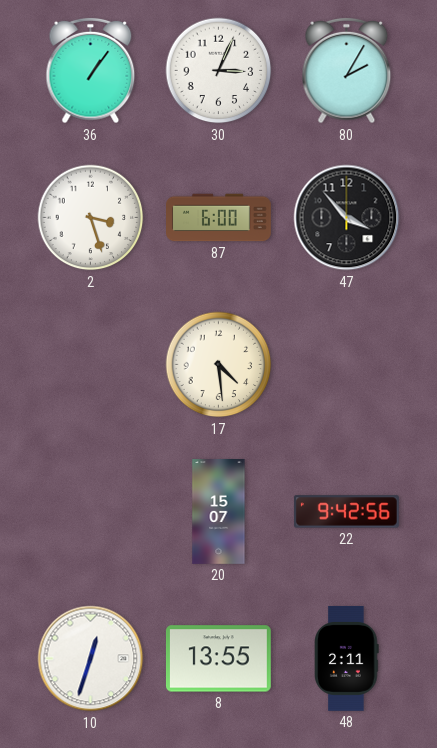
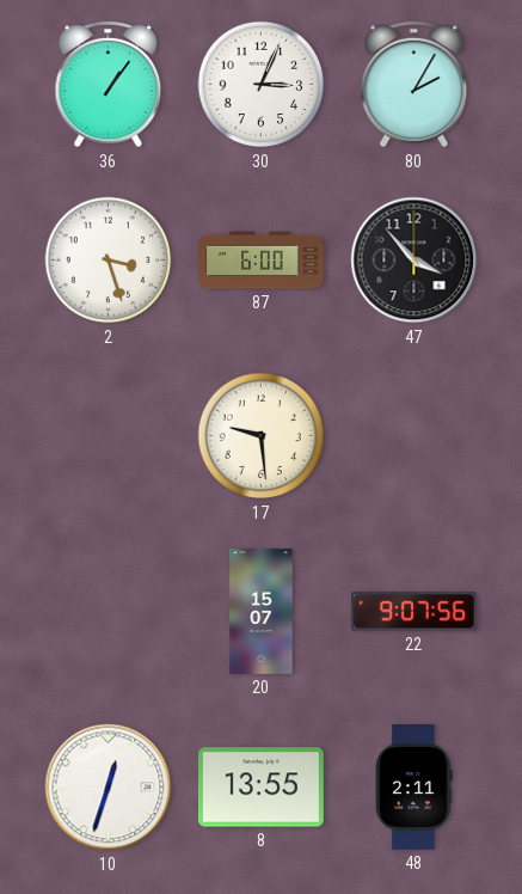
17: 4:29 -> 9:29 (262, 436)
22: 9:42 -> 9:07 (413, 612)
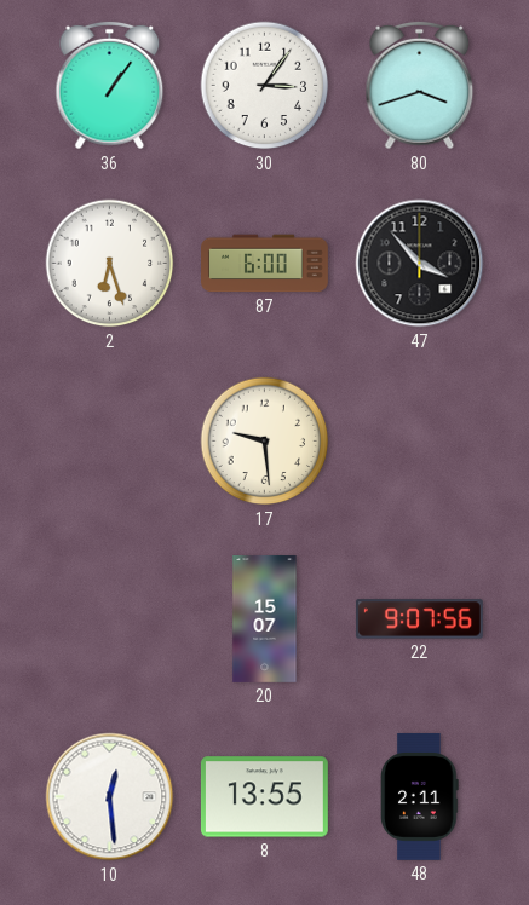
30: 3:04 -> 3:06 (265, 86)
80: 2:05 -> 3:42 (420, 86)
2: 3:27 -> 6:27 (110, 264)
10: 12:33 -> 12:29 (110, 797)
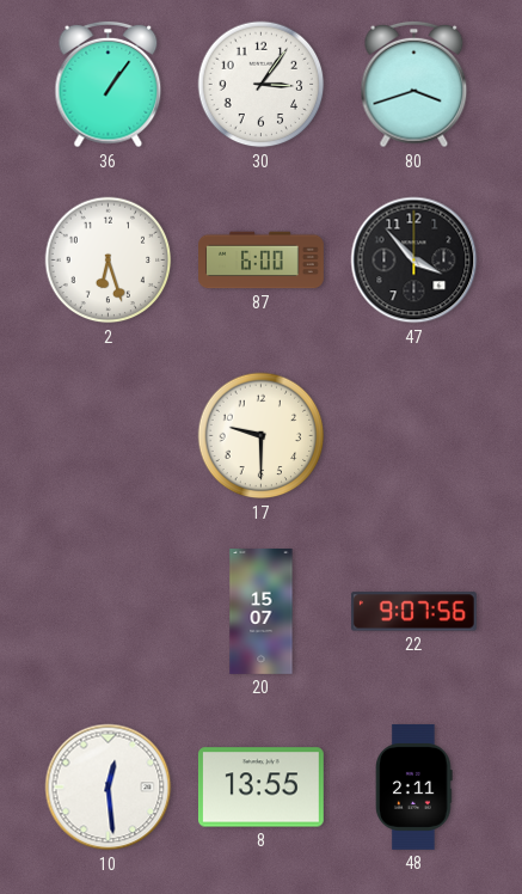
17: 9:29 -> 9:30 (262, 436)
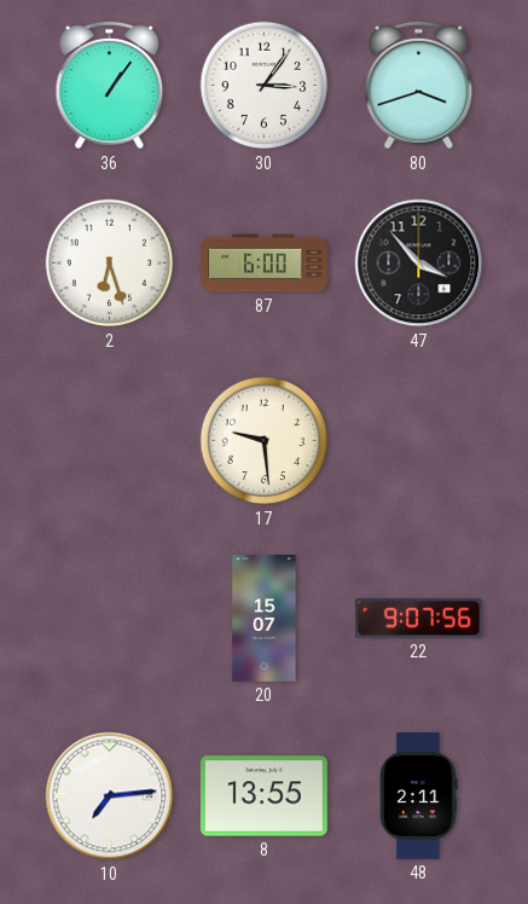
17: 9:30 -> 9:29 (265, 441)
10: 12:29 -> 7:14 (110, 796)
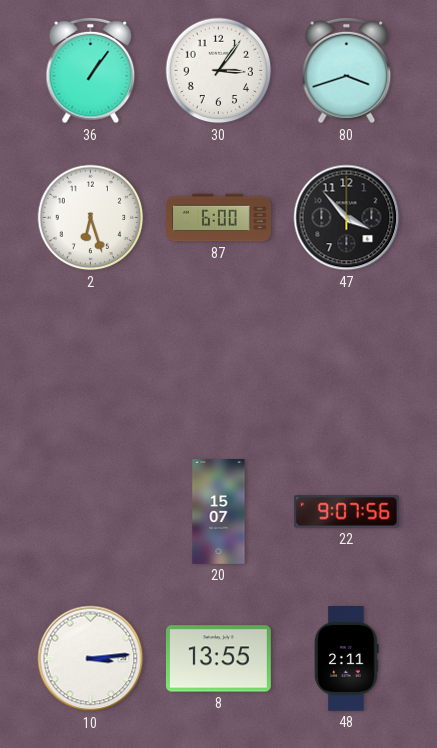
17: 9:29 -> none (265, 441)
10: 7:14 -> 3:14 (91, 659)
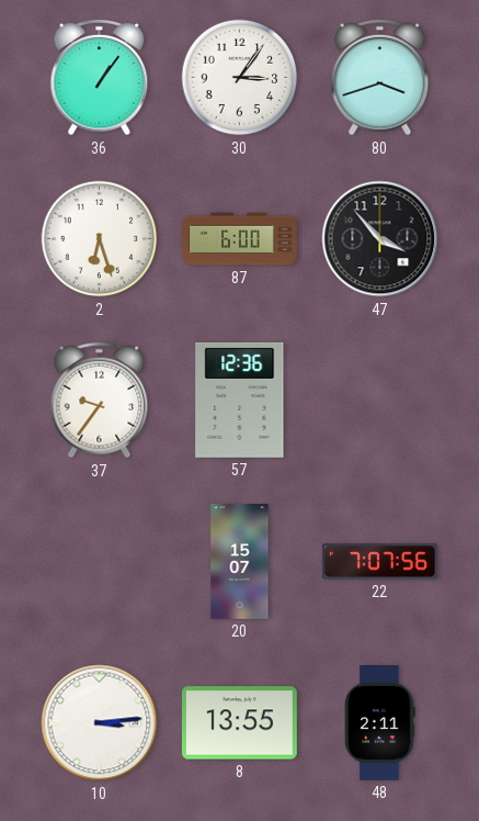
37: none -> 9:36 (100, 401)
57: none -> 12:36 (240, 400)
22: 9:07 -> 7:07 (379, 562)
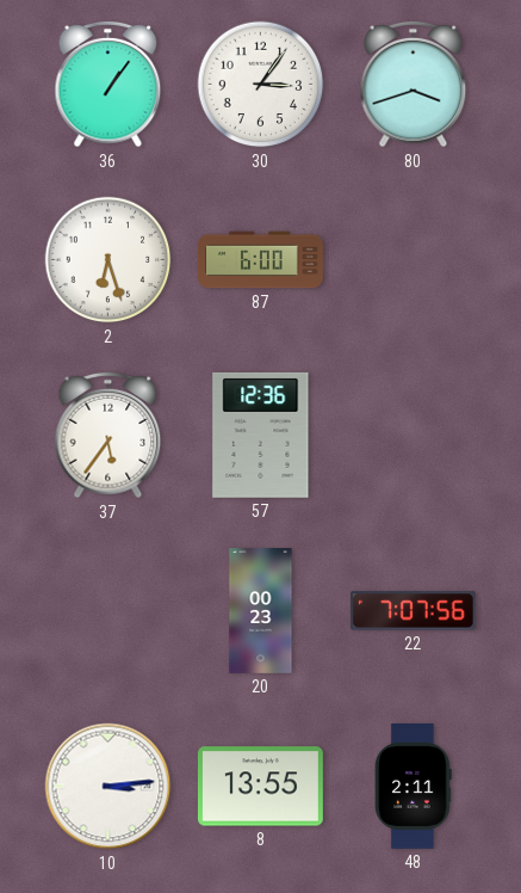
47: 3:53 -> none (380, 239)
37: 9:36 -> 5:36 (108, 436)
20: 15:07 -> 00:23 (261, 611)
